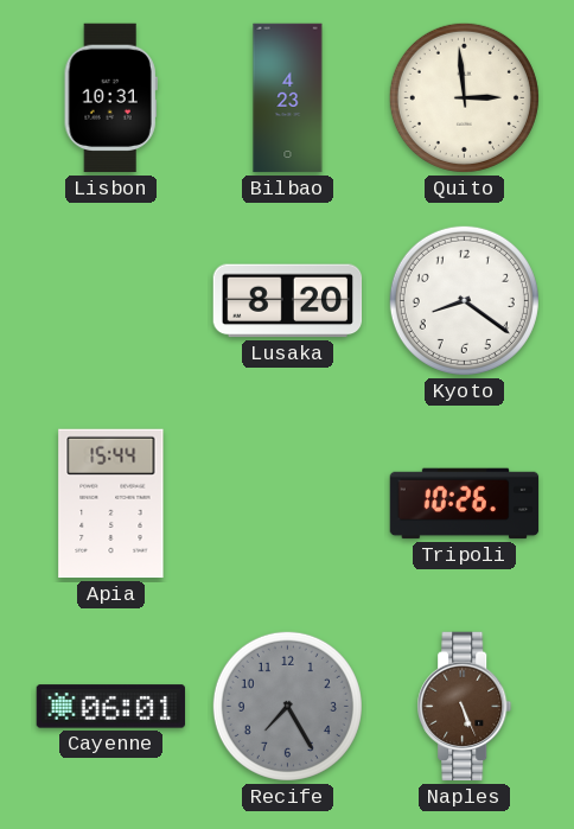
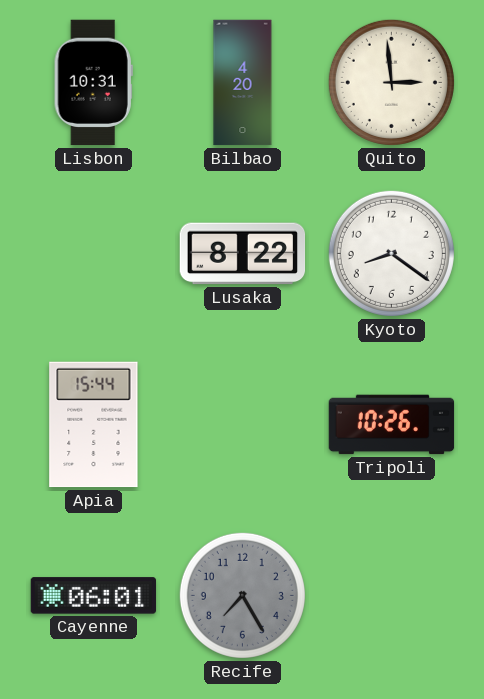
Bilbao: 4:23 -> 4:20 (243, 83)
Lusaka: 8:20 -> 8:22 (243, 254)
Naples: 5:26 -> none (465, 707)
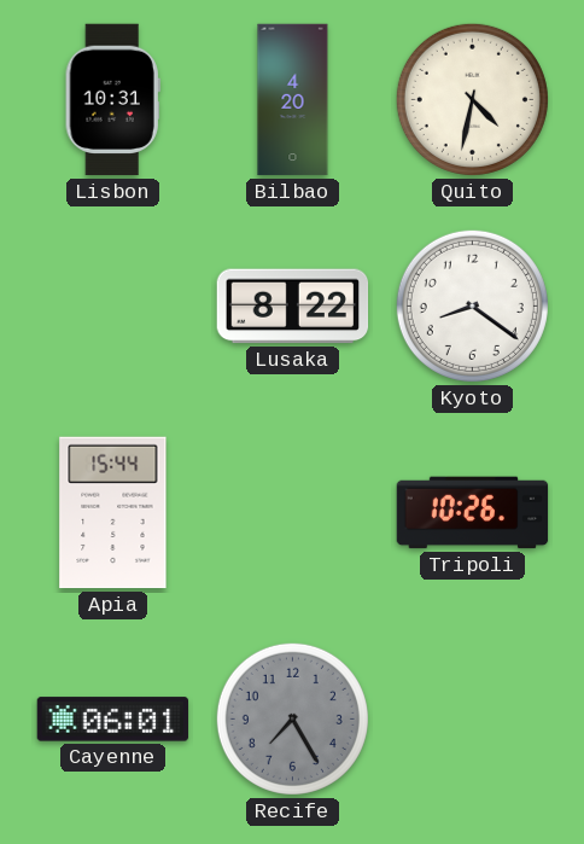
Quito: 2:59 -> 4:32 (472, 99)
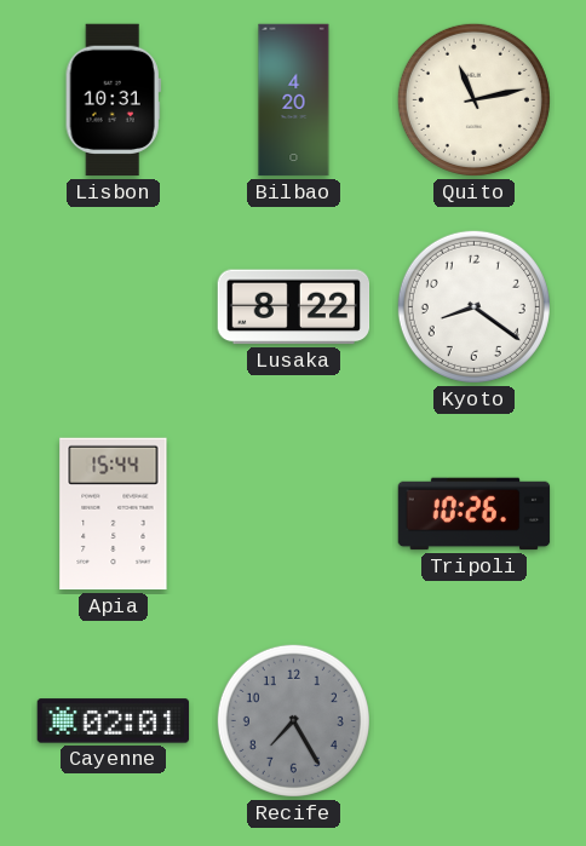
Quito: 4:32 -> 11:13 (473, 99)
Cayenne: 06:01 -> 02:01 (114, 721)
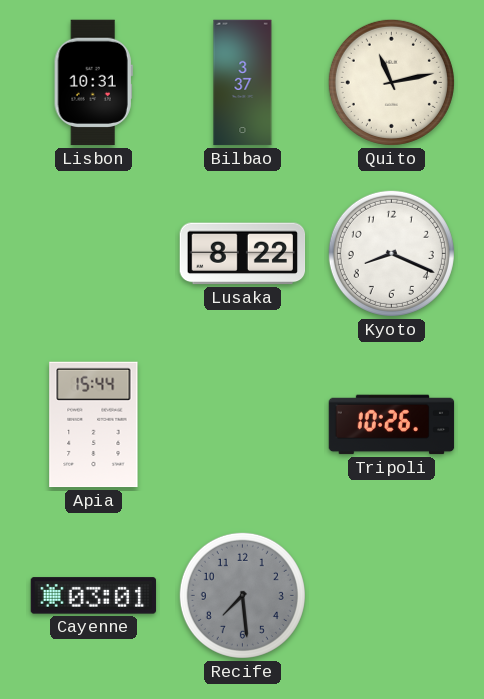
Bilbao: 4:20 -> 3:37 (243, 83)
Kyoto: 8:21 -> 8:19 (391, 253)
Cayenne: 02:01 -> 03:01 (94, 596)
Recife: 7:25 -> 7:29 (242, 595)
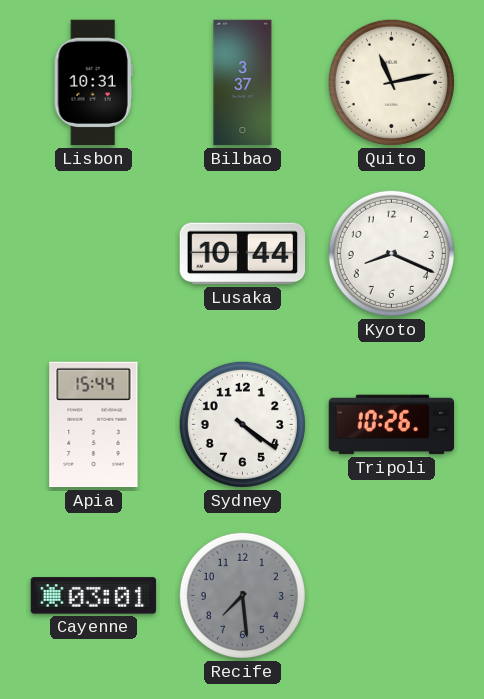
Lusaka: 8:22 -> 10:44 (243, 254)
Sydney: none -> 4:21 (242, 424)
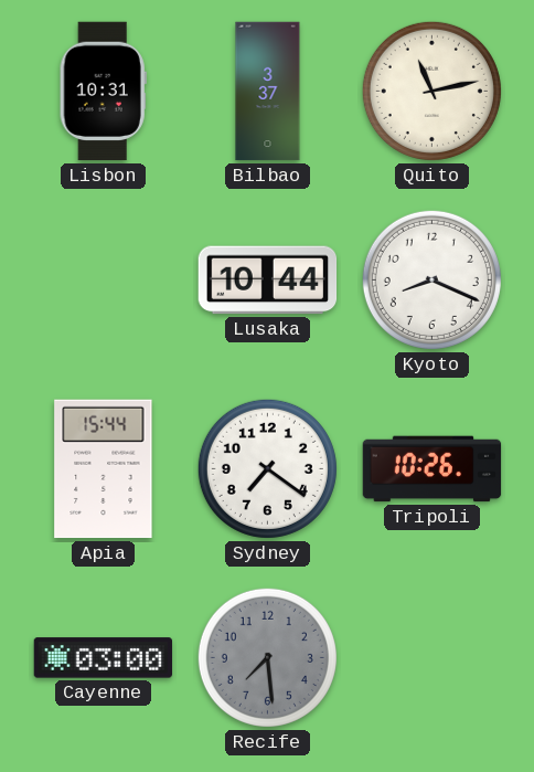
Sydney: 4:21 -> 7:21 (267, 468)
Cayenne: 03:01 -> 03:00 (104, 658)
